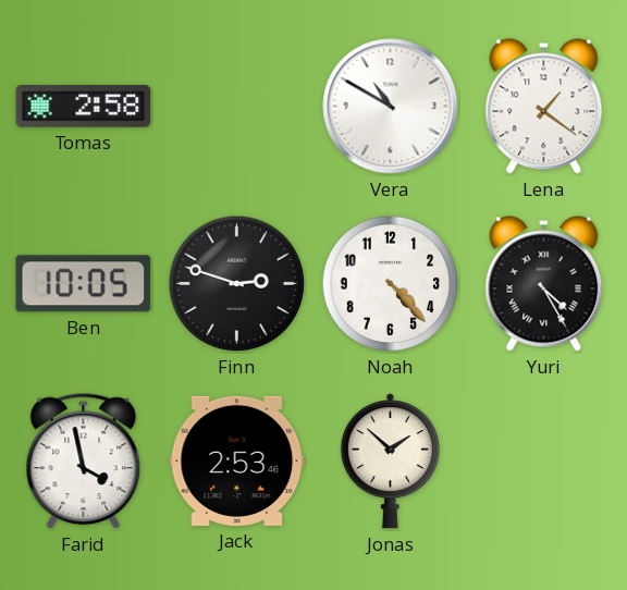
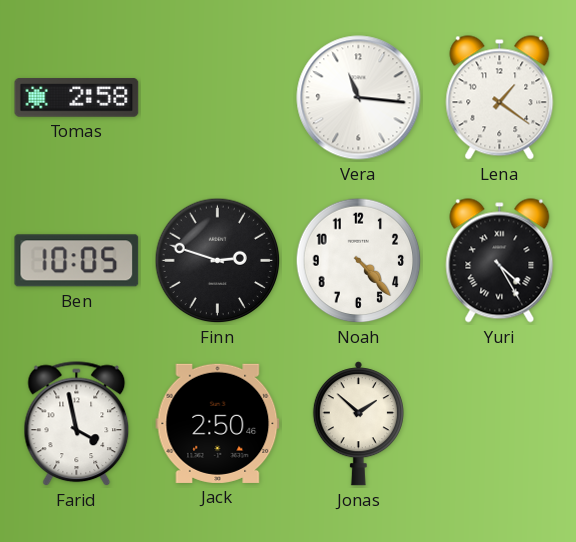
Vera: 10:50 -> 11:16 (359, 98)
Jack: 2:53 -> 2:50 (218, 423)
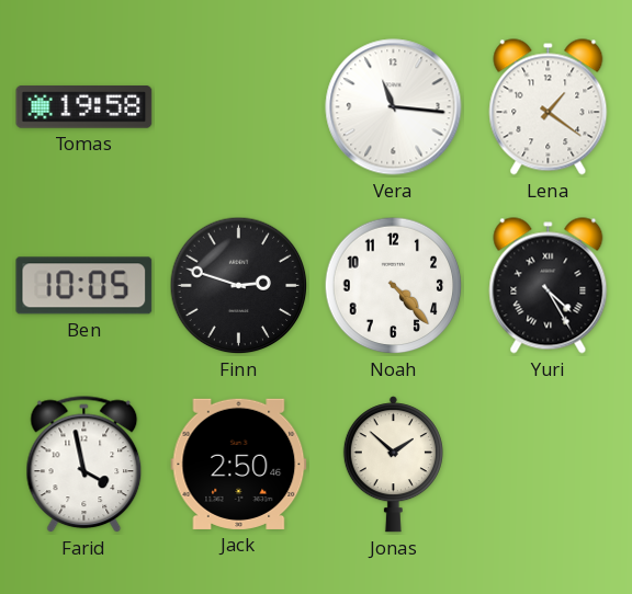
Tomas: 2:58 -> 19:58 (84, 107)
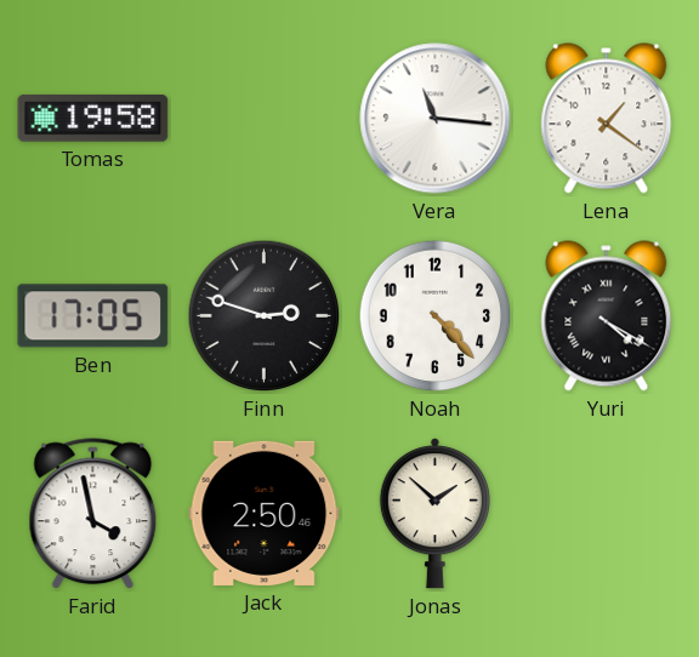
Ben: 10:05 -> 17:05 (93, 316)
Yuri: 4:25 -> 4:20 (607, 316)
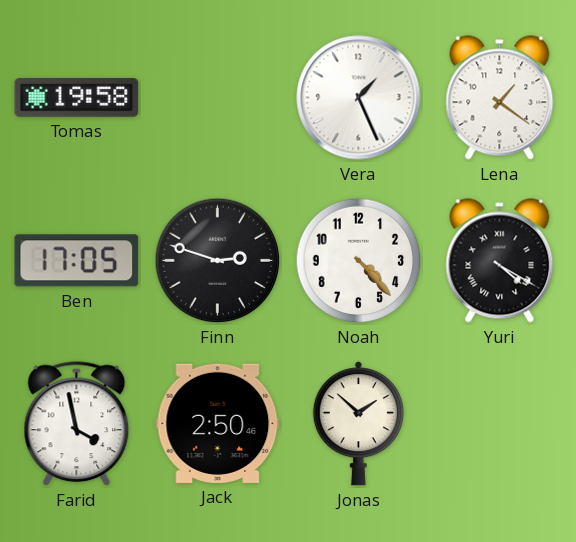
Vera: 11:16 -> 1:26 (359, 98)
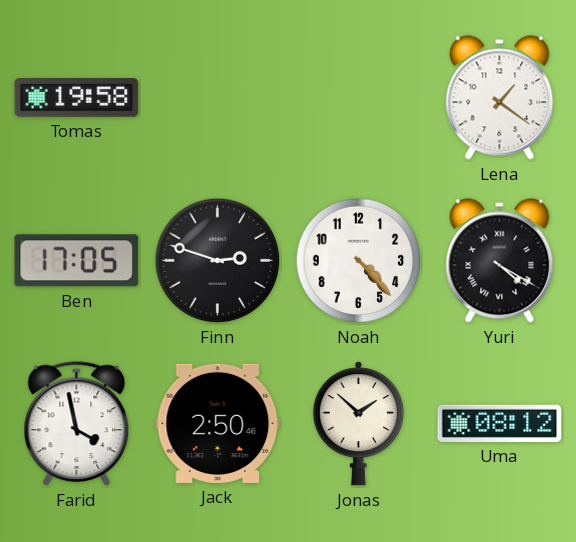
Vera: 1:26 -> none (359, 98)
Uma: none -> 08:12 (500, 423)
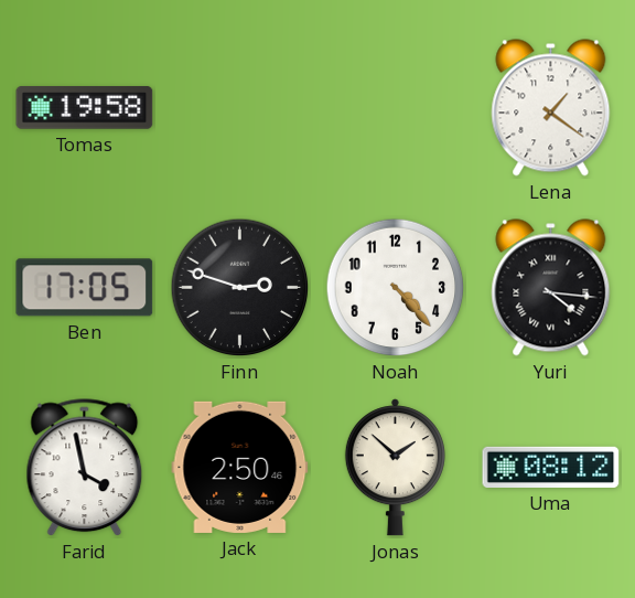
Yuri: 4:20 -> 4:16 (551, 288)
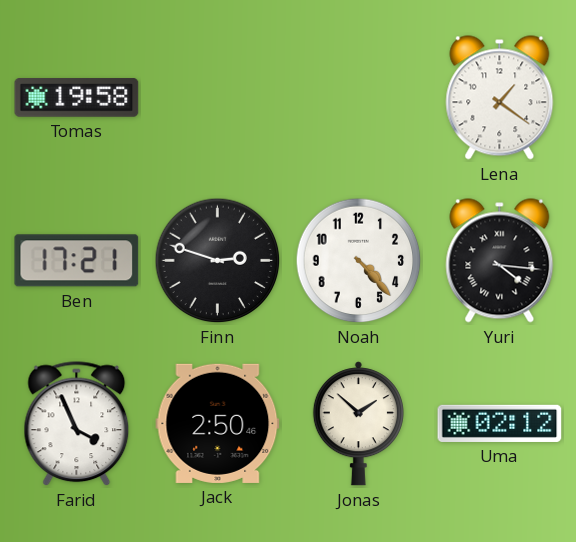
Ben: 17:05 -> 17:21 (77, 261)
Farid: 3:58 -> 3:56 (77, 424)
Uma: 08:12 -> 02:12 (500, 423)
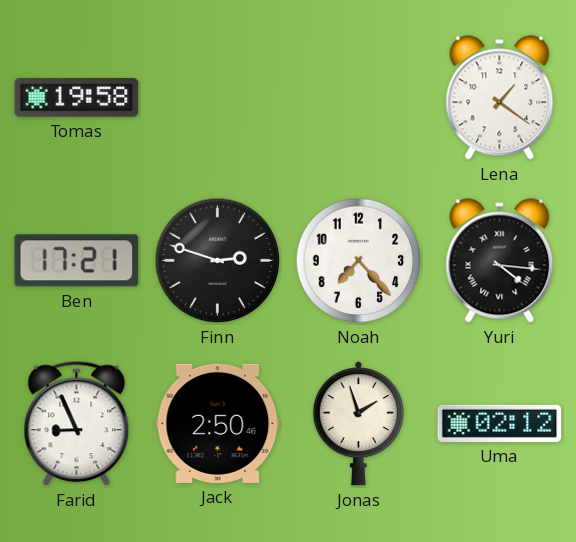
Noah: 4:23 -> 7:23 (359, 261)
Farid: 3:56 -> 8:56 (77, 424)
Jonas: 1:52 -> 1:57 (358, 424)
